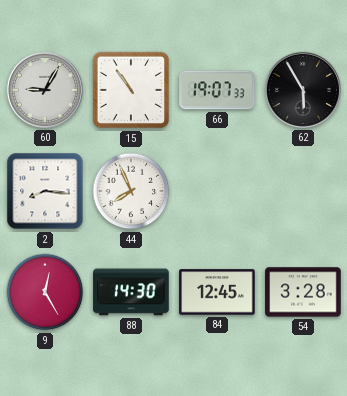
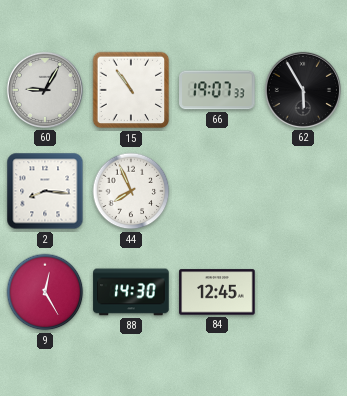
54: 3:28 -> none (303, 292)
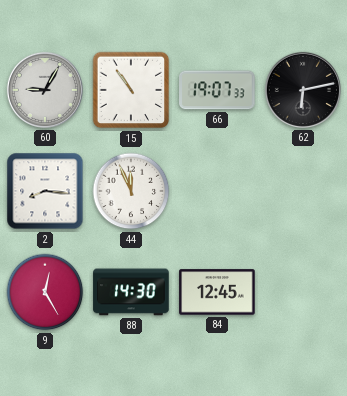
62: 5:55 -> 6:13 (303, 90)
44: 7:56 -> 11:56 (131, 191)
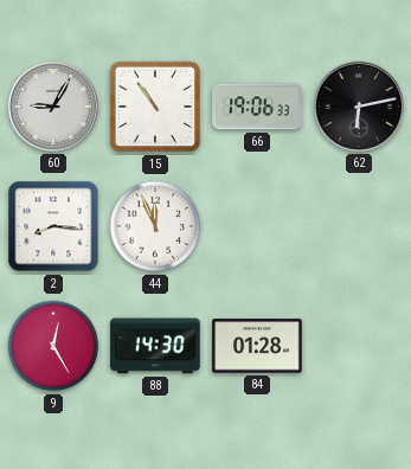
66: 19:07 -> 19:06 (257, 107)
84: 12:45 -> 01:28 (257, 346)
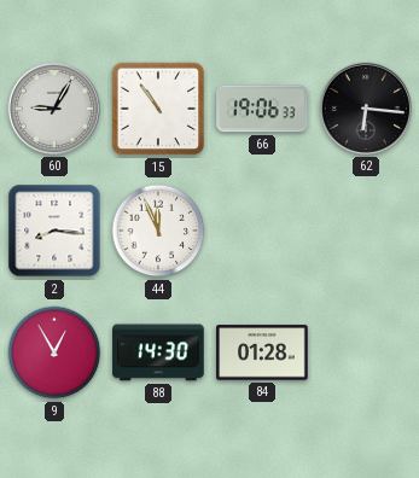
62: 6:13 -> 6:16 (366, 109)
9: 12:25 -> 12:55 (54, 352)
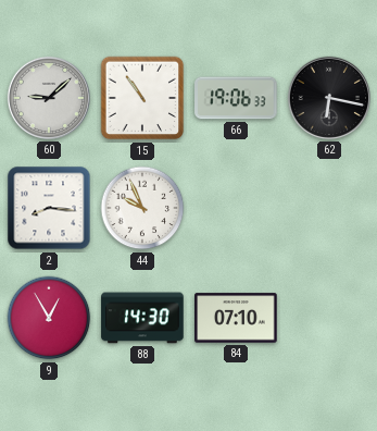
60: 9:05 -> 9:08 (49, 98)
62: 6:16 -> 6:17 (329, 98)
44: 11:56 -> 9:56 (142, 208)
84: 01:28 -> 07:10 (236, 318)
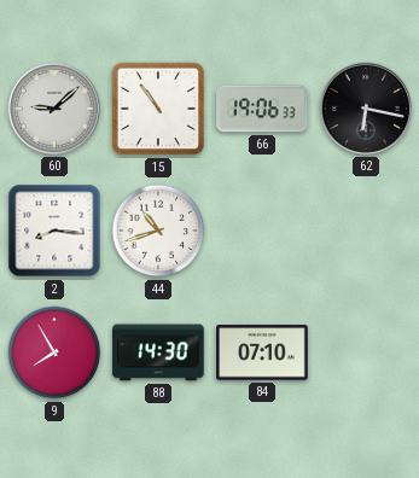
44: 9:56 -> 10:42 (158, 231)
9: 12:55 -> 7:55 (54, 352)
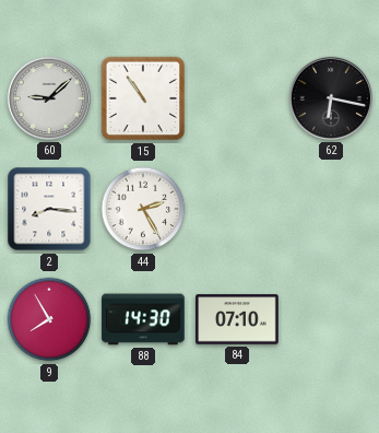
66: 19:06 -> none (262, 109)
44: 10:42 -> 2:25 (143, 209)
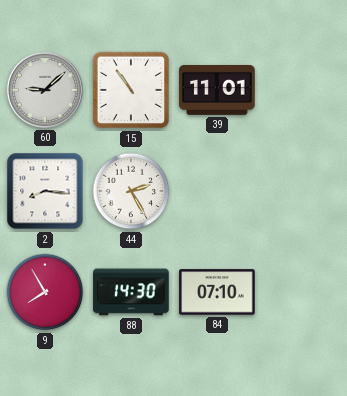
39: none -> 11:01 (217, 90)
62: 6:17 -> none (331, 98)
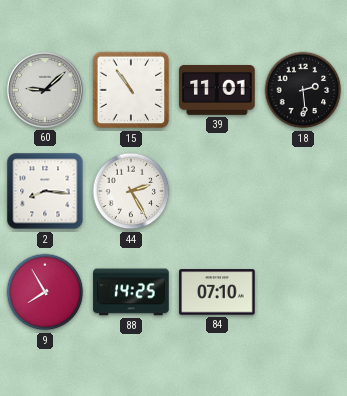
18: none -> 2:29 (303, 90)
88: 14:30 -> 14:25 (131, 292)
